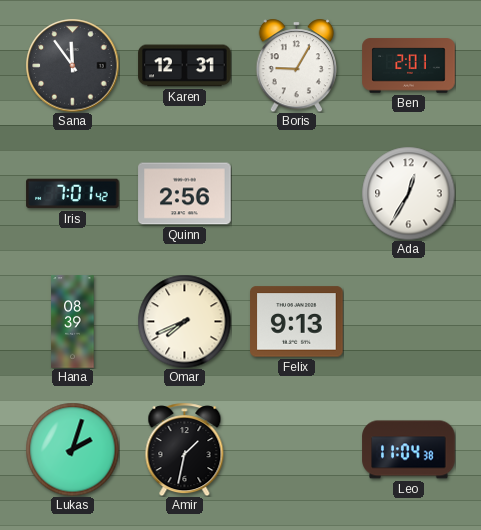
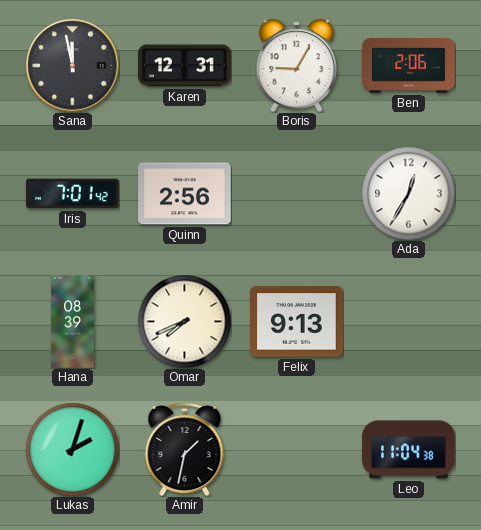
Sana: 11:54 -> 11:58 (72, 65)
Ben: 2:01 -> 2:06 (409, 66)
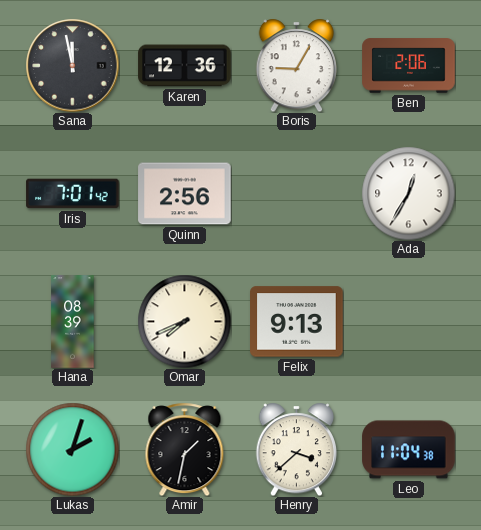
Karen: 12:31 -> 12:36 (185, 66)
Henry: none -> 3:38 (296, 449)
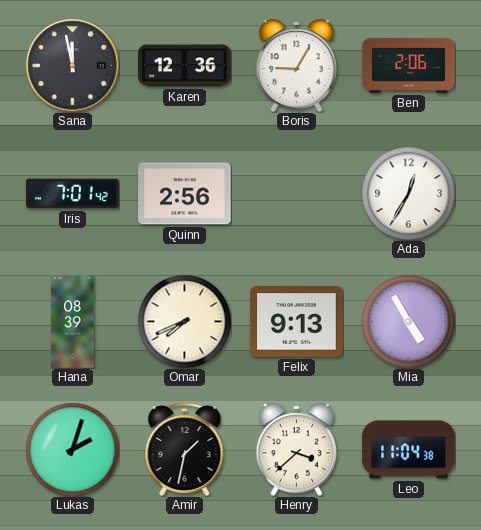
Mia: none -> 4:55 (408, 321)
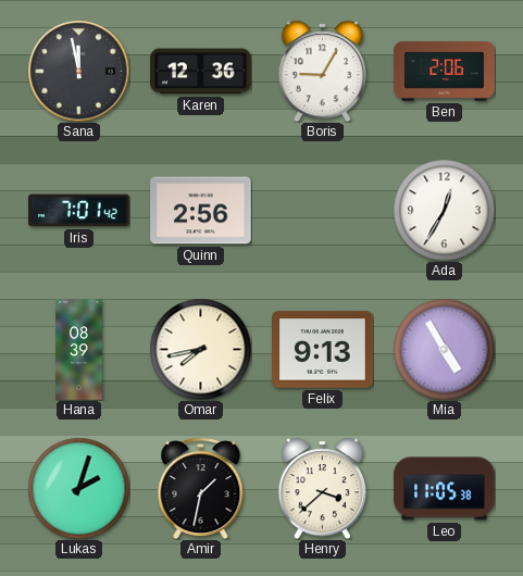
Omar: 7:41 -> 7:43 (200, 349)
Leo: 11:04 -> 11:05 (445, 489)
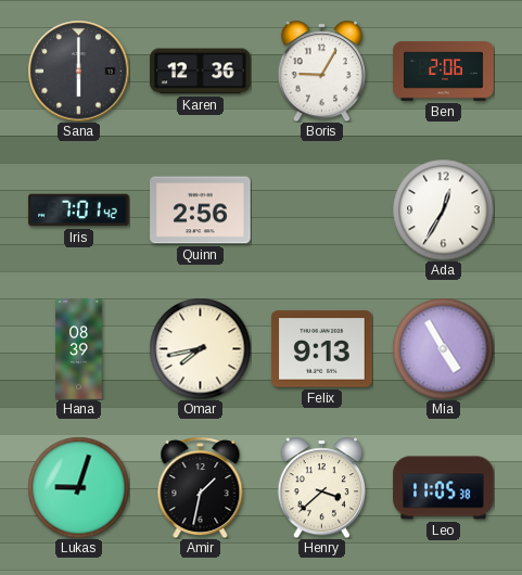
Sana: 11:58 -> 6:00 (78, 71)
Lukas: 2:03 -> 9:03 (78, 487)
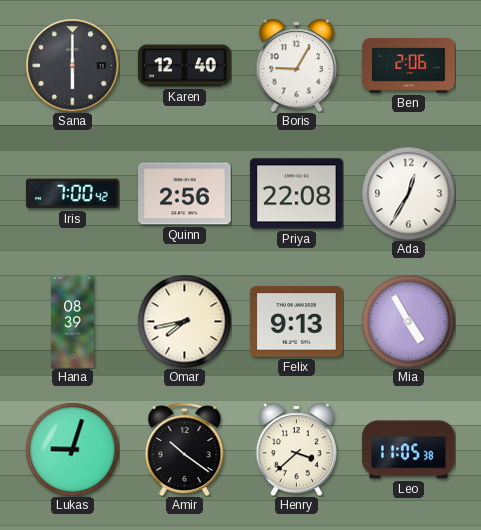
Karen: 12:36 -> 12:40 (185, 66)
Iris: 7:01 -> 7:00 (73, 194)
Priya: none -> 22:08 (297, 194)
Amir: 1:32 -> 10:21 (185, 449)
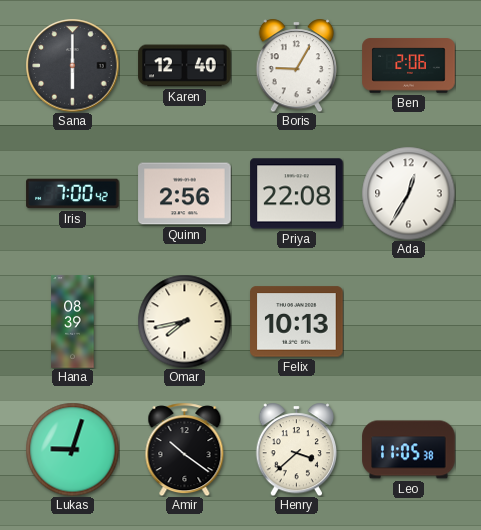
Felix: 9:13 -> 10:13 (297, 322)
Mia: 4:55 -> none (408, 321)
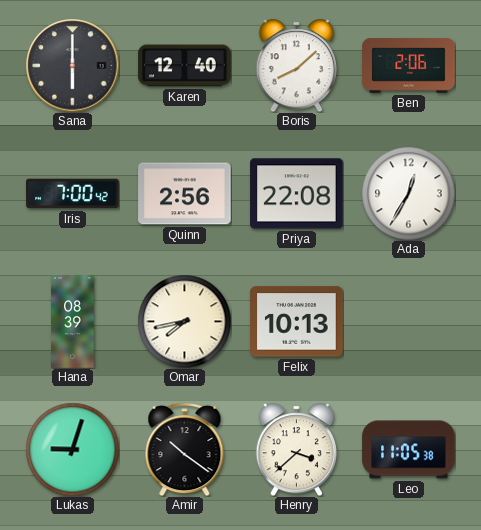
Boris: 9:05 -> 8:08 (296, 65)
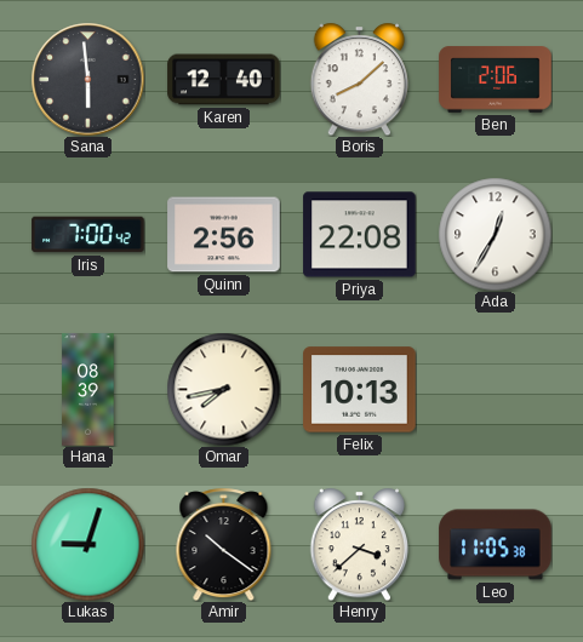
Sana: 6:00 -> 5:59 (87, 79)
